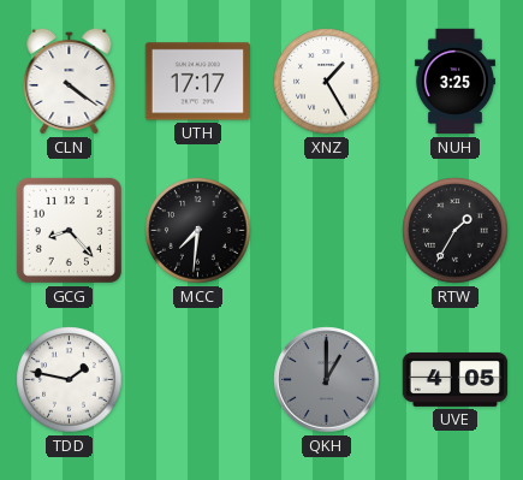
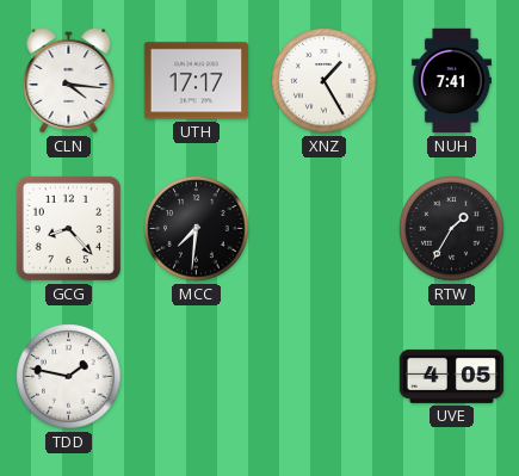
CLN: 4:21 -> 4:16 (69, 80)
NUH: 3:25 -> 7:41 (451, 81)
QKH: 1:00 -> none (327, 380)
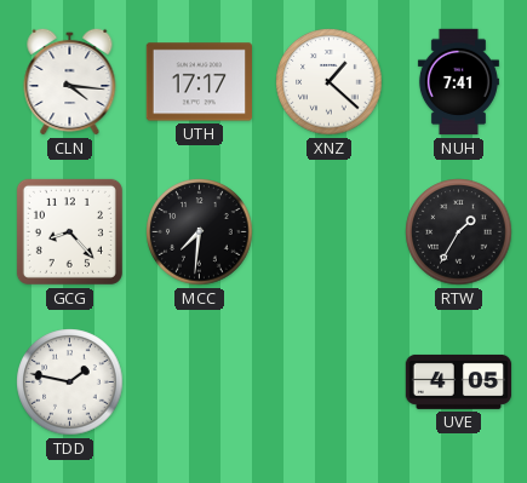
XNZ: 1:25 -> 1:22 (330, 82)
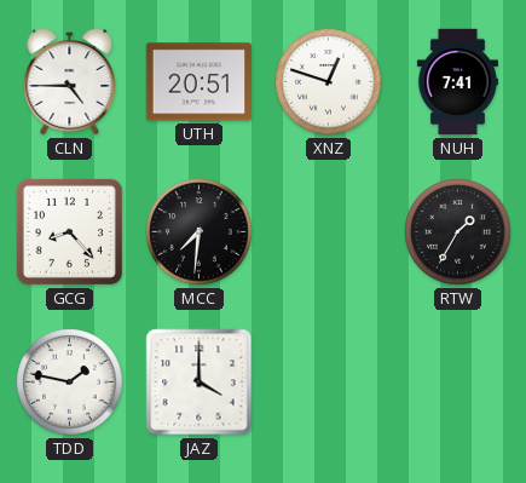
CLN: 4:16 -> 4:45 (70, 81)
UTH: 17:17 -> 20:51 (198, 82)
XNZ: 1:22 -> 12:48 (329, 82)
JAZ: none -> 4:00 (200, 383)
UVE: 4:05 -> none (459, 381)
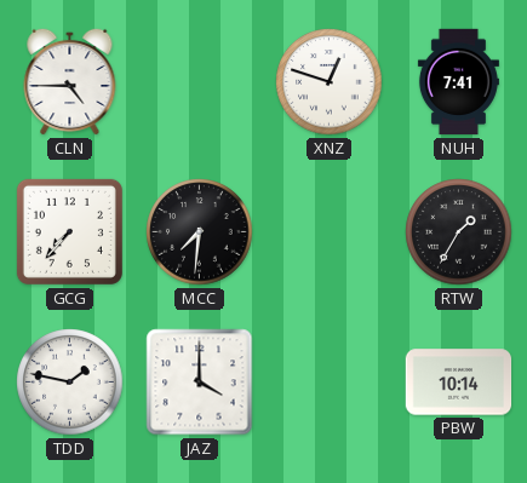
UTH: 20:51 -> none (198, 82)
GCG: 8:23 -> 7:37 (69, 231)
PBW: none -> 10:14 (459, 383)
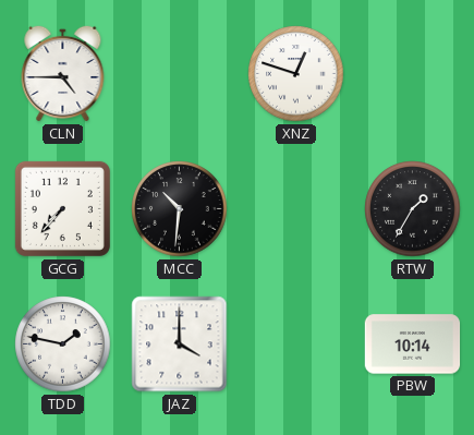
NUH: 7:41 -> none (458, 82)
MCC: 7:31 -> 10:31 (180, 209)
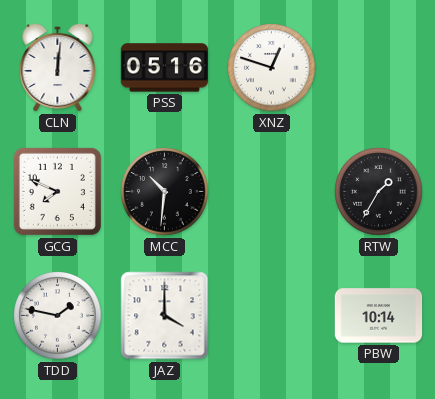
CLN: 4:45 -> 12:01 (58, 67)
PSS: none -> 05:16 (165, 68)
GCG: 7:37 -> 7:49 (57, 191)
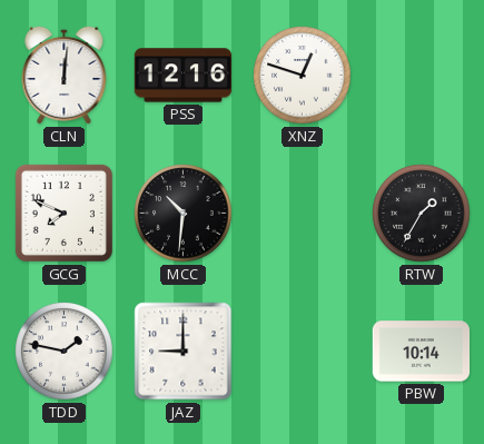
PSS: 05:16 -> 12:16 (184, 76)
JAZ: 4:00 -> 9:00 (184, 352)
